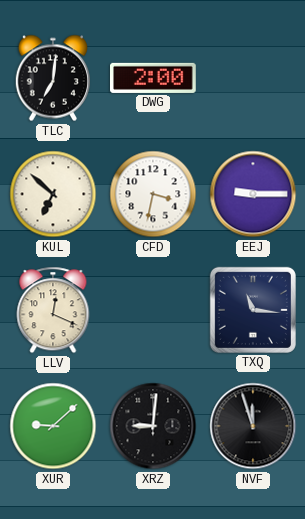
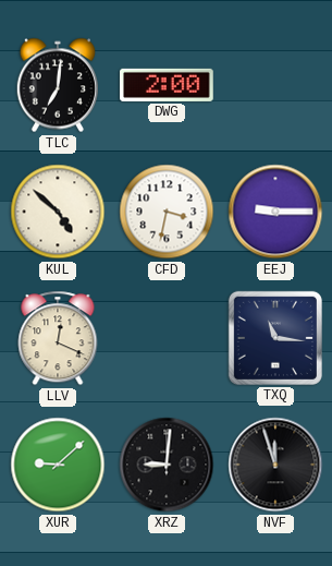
KUL: 6:52 -> 4:52 (58, 212)
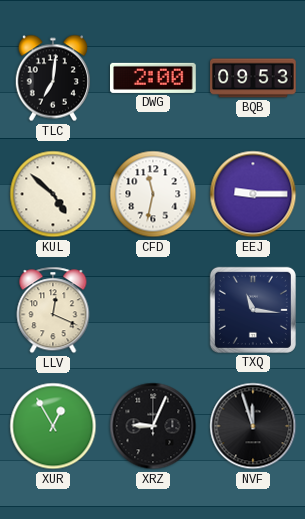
BQB: none -> 09:53 (253, 78)
CFD: 3:32 -> 11:32 (153, 194)
XUR: 9:08 -> 12:55 (53, 426)
XRZ: 9:01 -> 9:04 (153, 426)
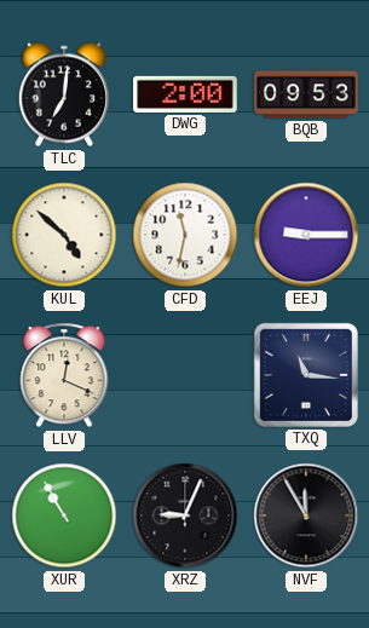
XUR: 12:55 -> 10:55 (64, 515)
NVF: 11:57 -> 11:55 (306, 515)
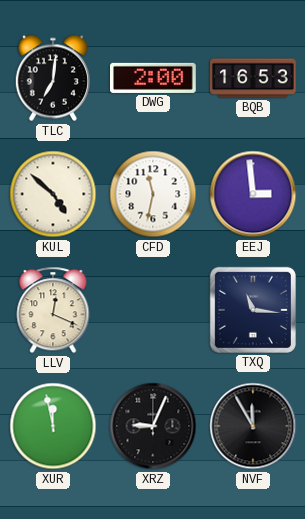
BQB: 09:53 -> 16:53 (253, 78)
EEJ: 9:15 -> 2:59 (253, 194)
XUR: 10:55 -> 11:58 (53, 426)
